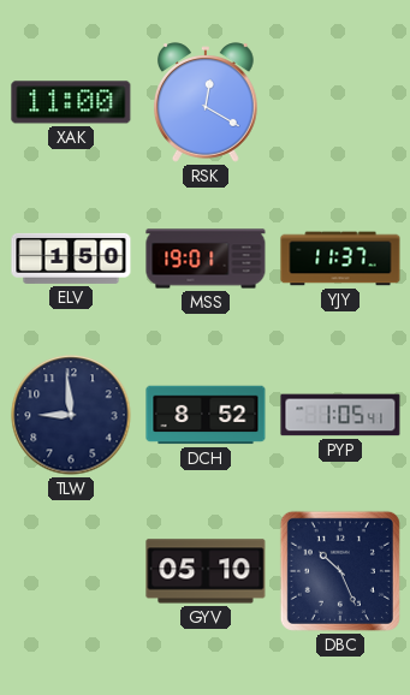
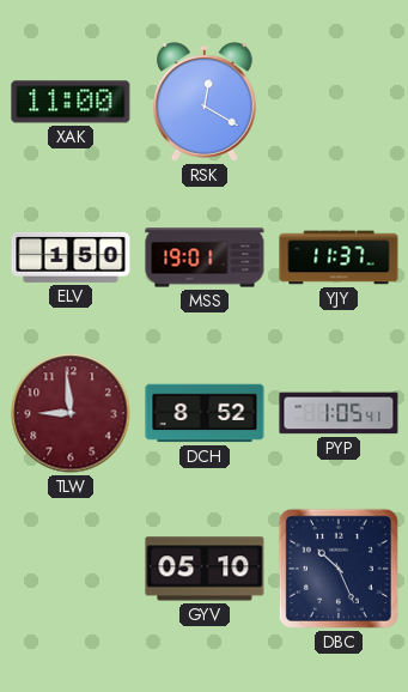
TLW dial: navy -> burgundy (71, 413)
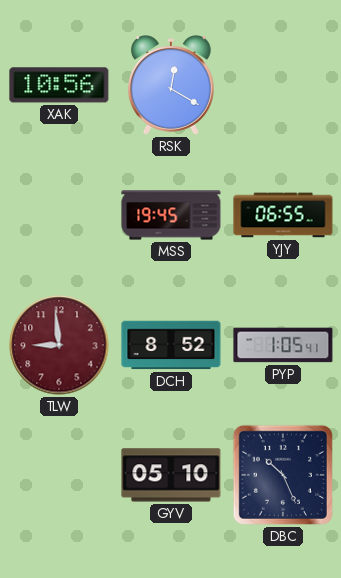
XAK: 11:00 -> 10:56 (59, 85)
ELV: 1:50 -> none (71, 257)
MSS: 19:01 -> 19:45 (171, 215)
YJY: 11:37 -> 06:55 (283, 215)
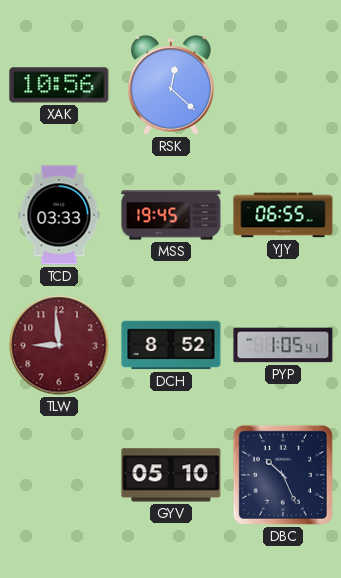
RSK: 12:20 -> 12:22 (172, 85)
TCD: none -> 03:33 (59, 215)
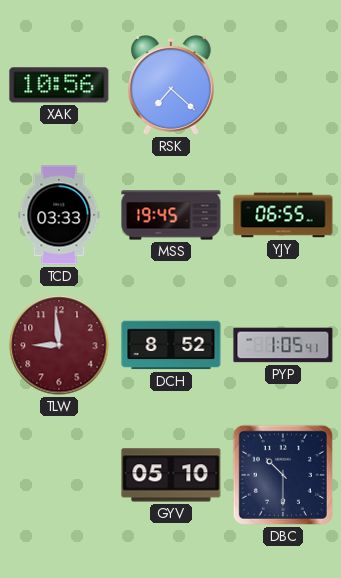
RSK: 12:22 -> 7:22 (172, 85)
DBC: 10:26 -> 10:30 (283, 475)
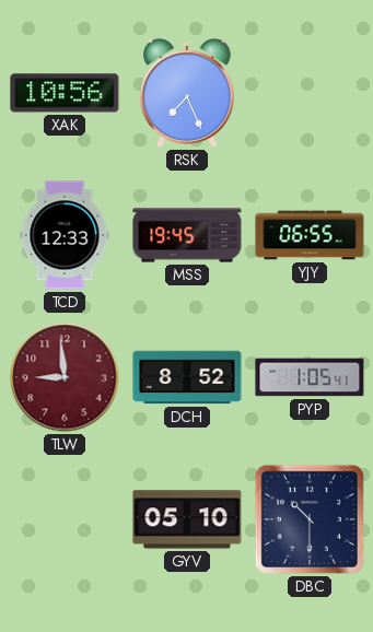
RSK: 7:22 -> 7:26 (188, 93)
TCD: 03:33 -> 12:33 (65, 235)
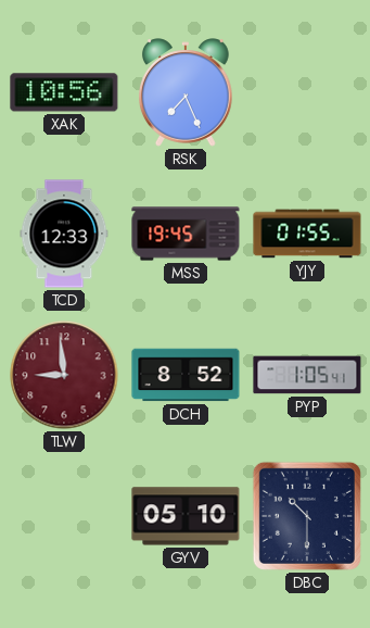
YJY: 06:55 -> 01:55 (307, 234)
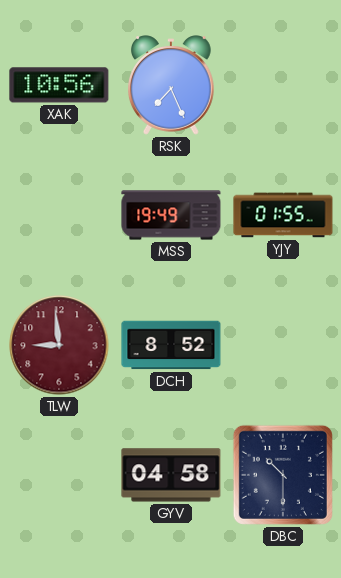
TCD: 12:33 -> none (64, 234)
MSS: 19:45 -> 19:49 (171, 215)
PYP: 1:05 -> none (307, 375)
GYV: 05:10 -> 04:58 (171, 475)
